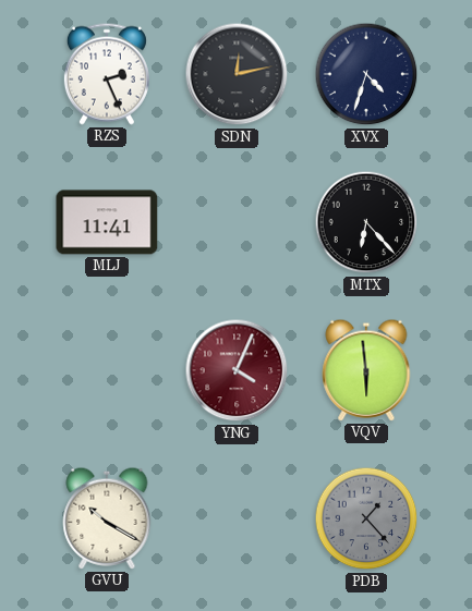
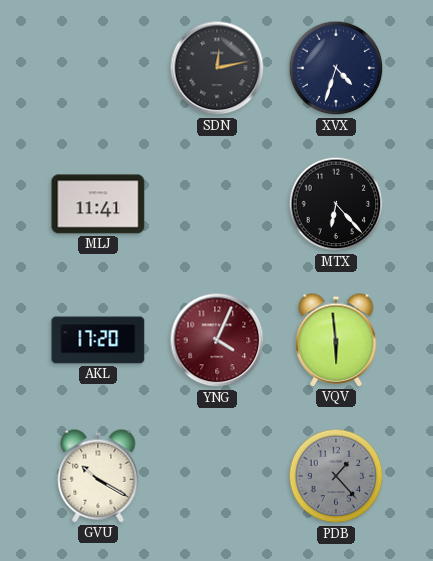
RZS: 2:26 -> none (107, 74)
AKL: none -> 17:20 (98, 340)
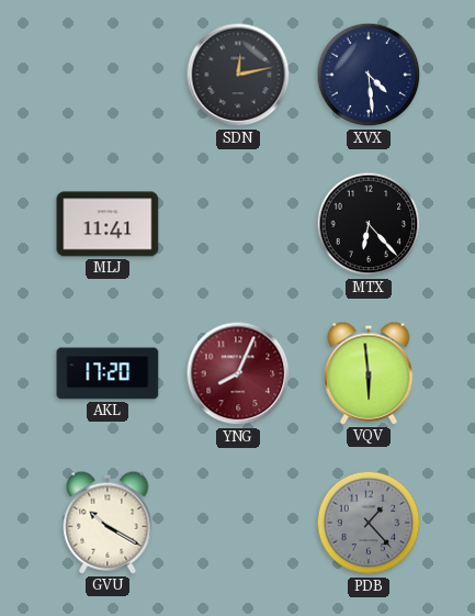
XVX: 4:33 -> 4:29 (369, 75)
YNG: 4:04 -> 8:04 (238, 373)
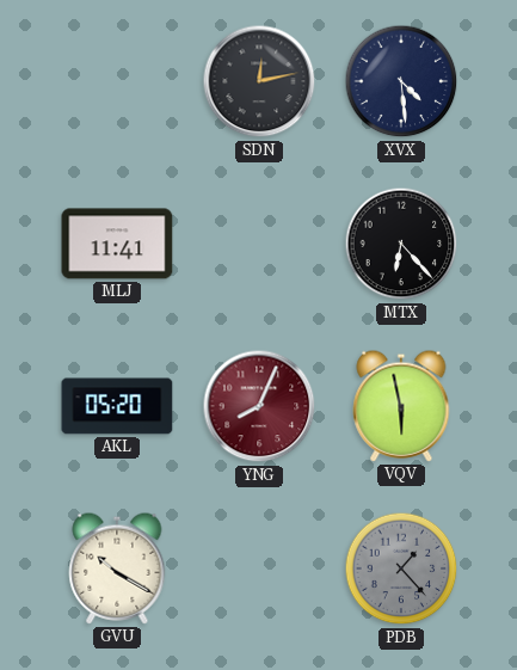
AKL: 17:20 -> 05:20 (117, 406)
VQV: 5:59 -> 5:58 (401, 406)
